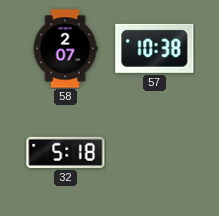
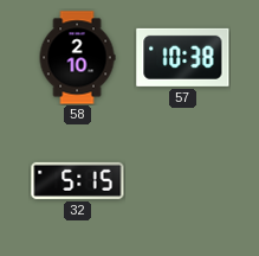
58: 2:07 -> 2:10 (77, 58)
32: 5:18 -> 5:15 (78, 180)
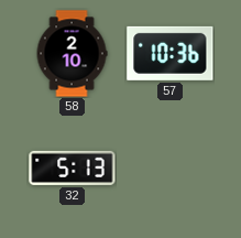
57: 10:38 -> 10:36 (171, 53)
32: 5:15 -> 5:13 (73, 167)
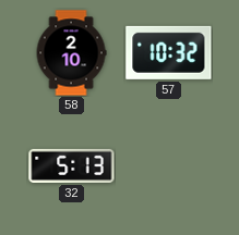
57: 10:36 -> 10:32 (169, 52)
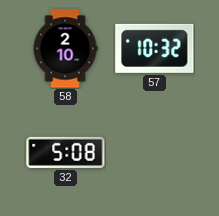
32: 5:13 -> 5:08 (66, 152)
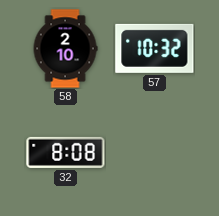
32: 5:08 -> 8:08 (66, 152)
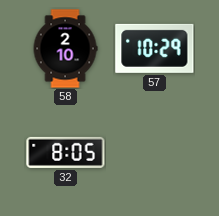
57: 10:32 -> 10:29 (155, 48)
32: 8:08 -> 8:05 (66, 152)
